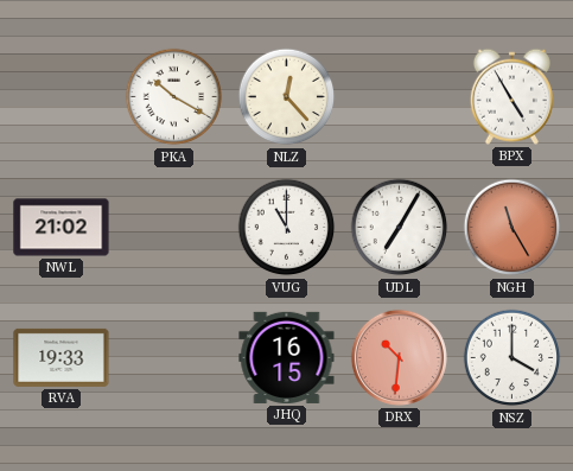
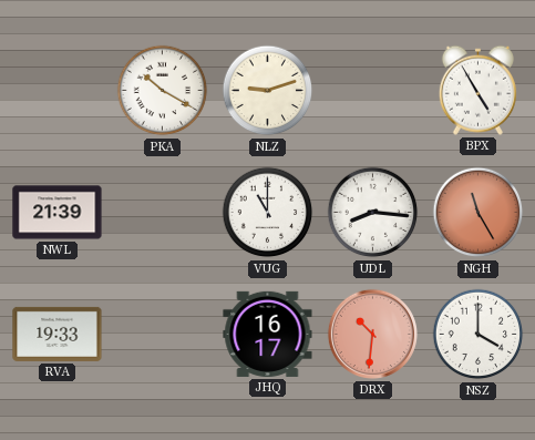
NLZ: 12:23 -> 9:12 (268, 91)
NWL: 21:02 -> 21:39 (58, 213)
UDL: 7:05 -> 8:16 (373, 213)
JHQ: 16:15 -> 16:17 (268, 334)
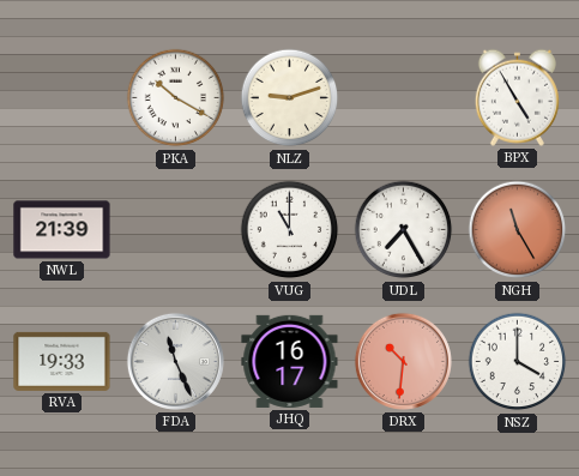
UDL: 8:16 -> 7:25 (404, 230)
FDA: none -> 11:26 (175, 361)
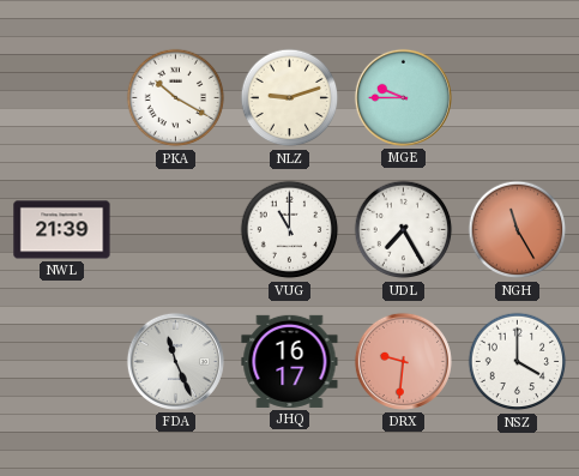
MGE: none -> 9:45 (403, 97)
BPX: 4:55 -> none (517, 97)
RVA: 19:33 -> none (62, 361)
DRX: 10:31 -> 9:31 (403, 361)
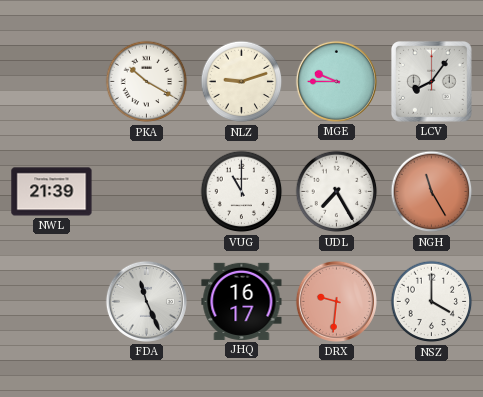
LCV: none -> 8:06 (432, 82)
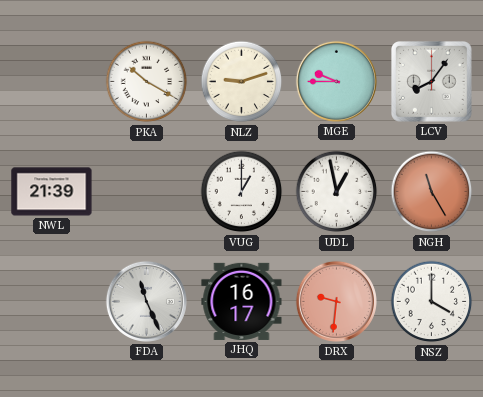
VUG: 11:00 -> 1:00 (242, 192)
UDL: 7:25 -> 12:58 (337, 192)
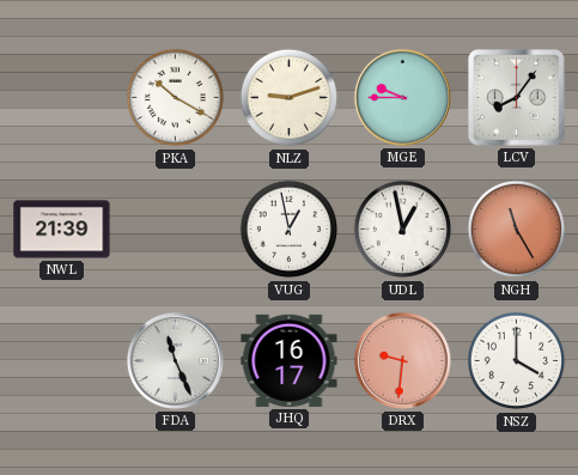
VUG: 1:00 -> 12:58 (290, 230)
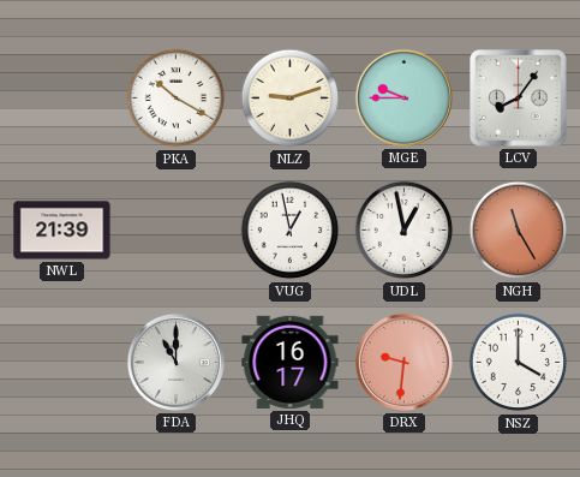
FDA: 11:26 -> 11:00 (175, 362)
